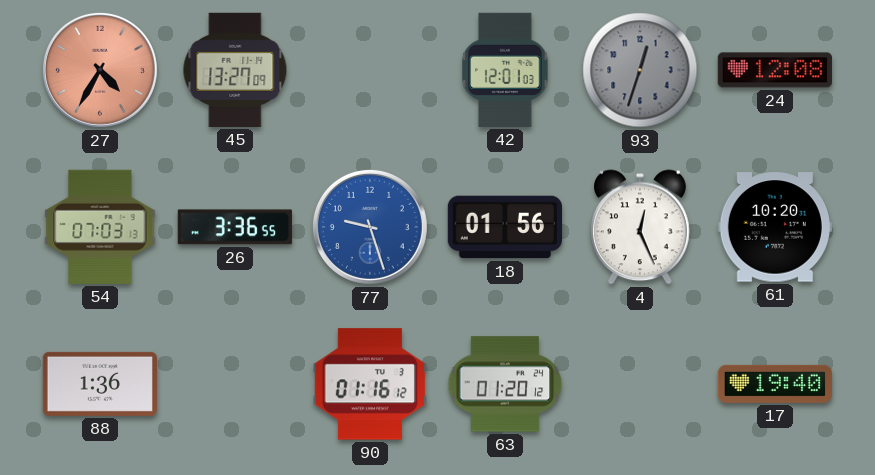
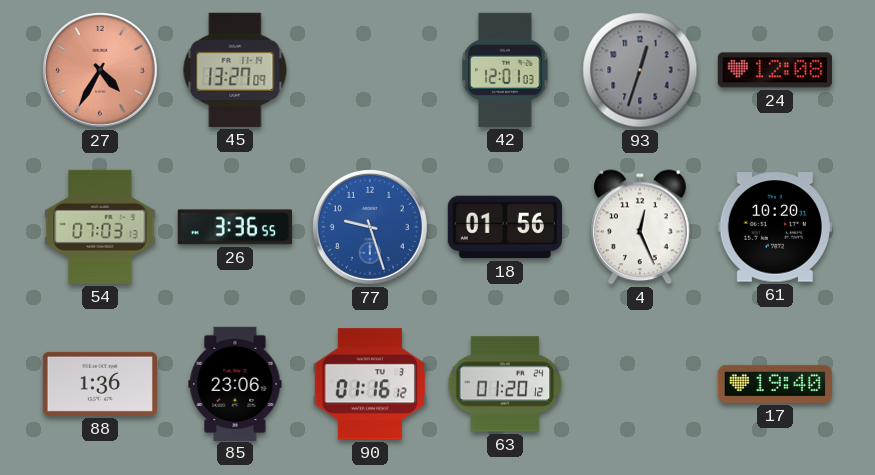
85: none -> 23:06 (235, 383)
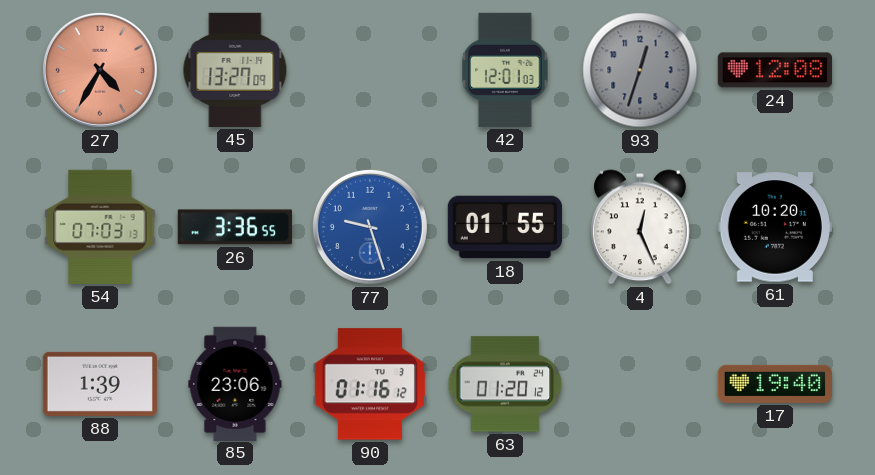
18: 01:56 -> 01:55 (504, 227)
88: 1:36 -> 1:39 (100, 384)
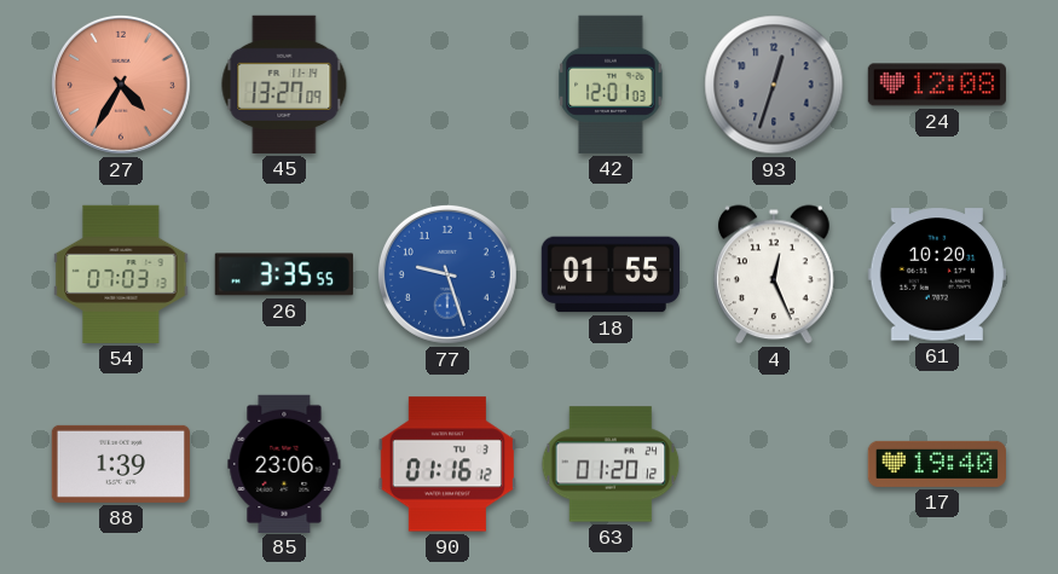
26: 3:36 -> 3:35 (284, 274)
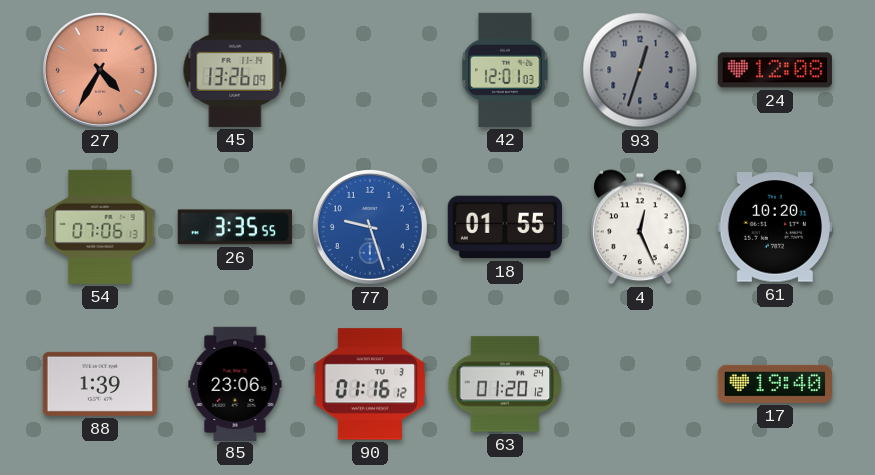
45: 13:27 -> 13:26 (235, 70)
54: 07:03 -> 07:06 (100, 227)
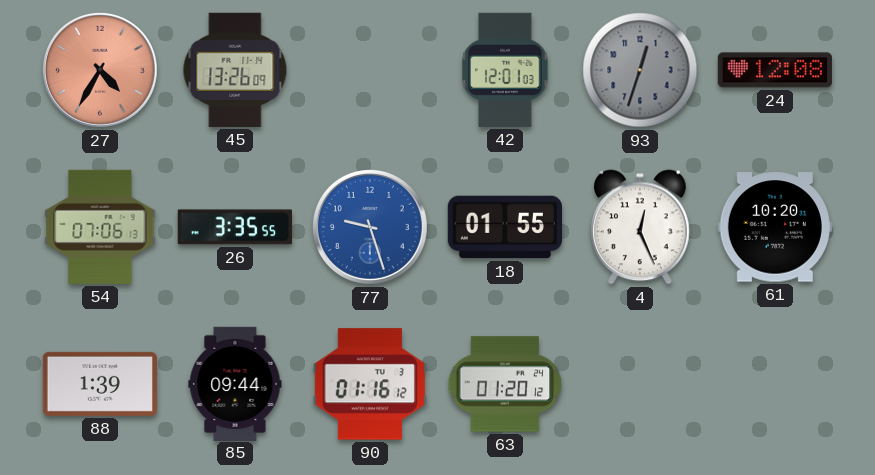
85: 23:06 -> 09:44 (235, 383)
17: 19:40 -> none (774, 384)
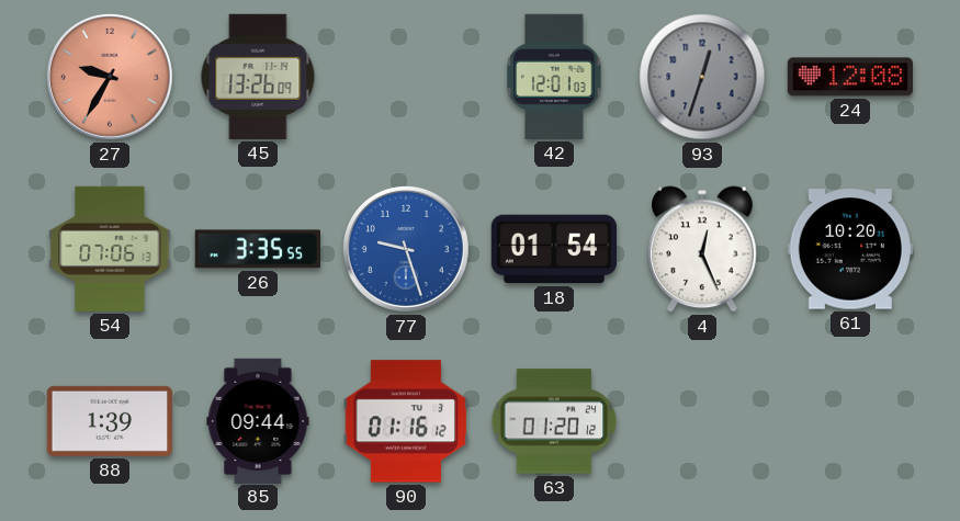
27: 4:35 -> 9:35 (110, 77)
18: 01:55 -> 01:54 (553, 249)
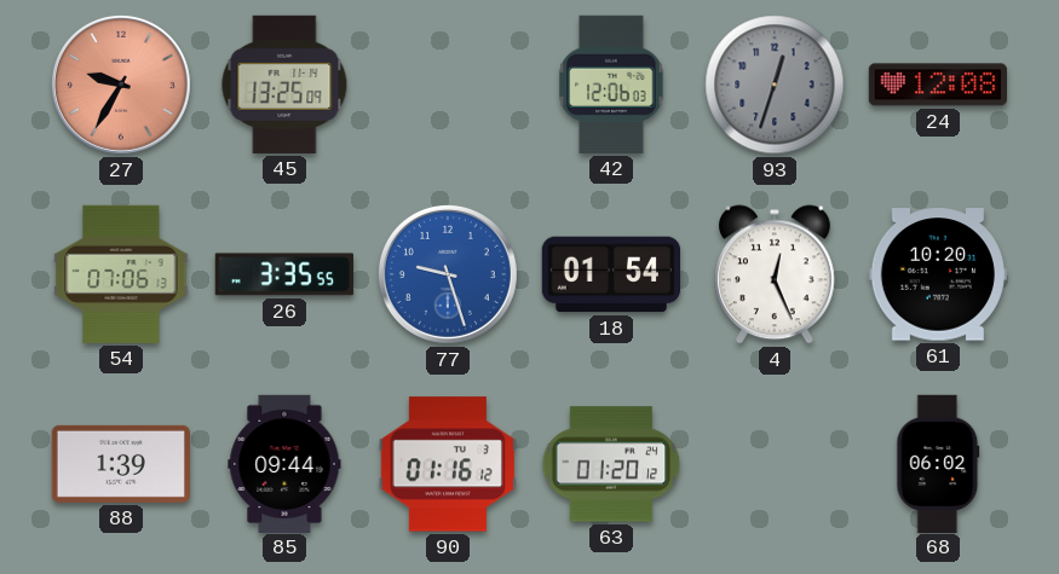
45: 13:26 -> 13:25 (284, 85)
42: 12:01 -> 12:06 (611, 85)
68: none -> 06:02 (938, 463)
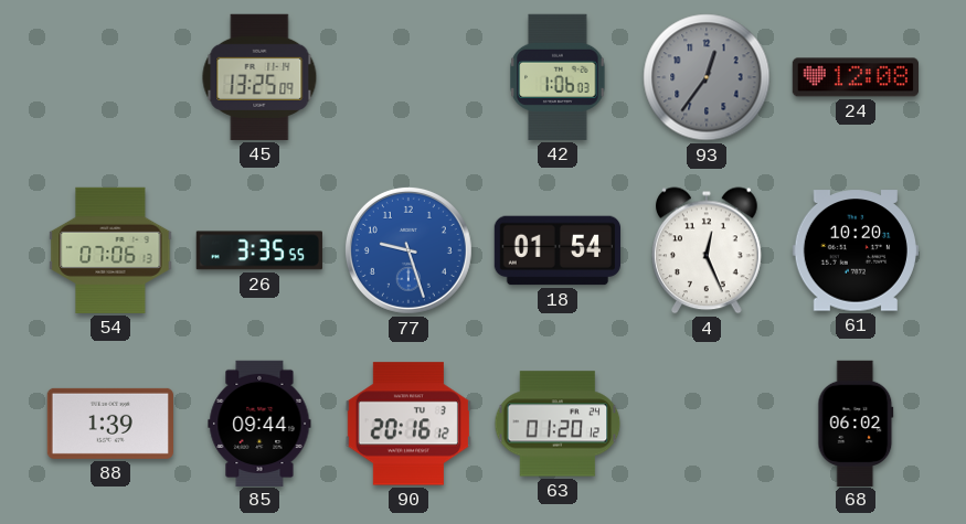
27: 9:35 -> none (121, 85)
42: 12:06 -> 1:06 (558, 77)
93: 12:33 -> 12:36 (707, 77)
90: 01:16 -> 20:16 (408, 424)
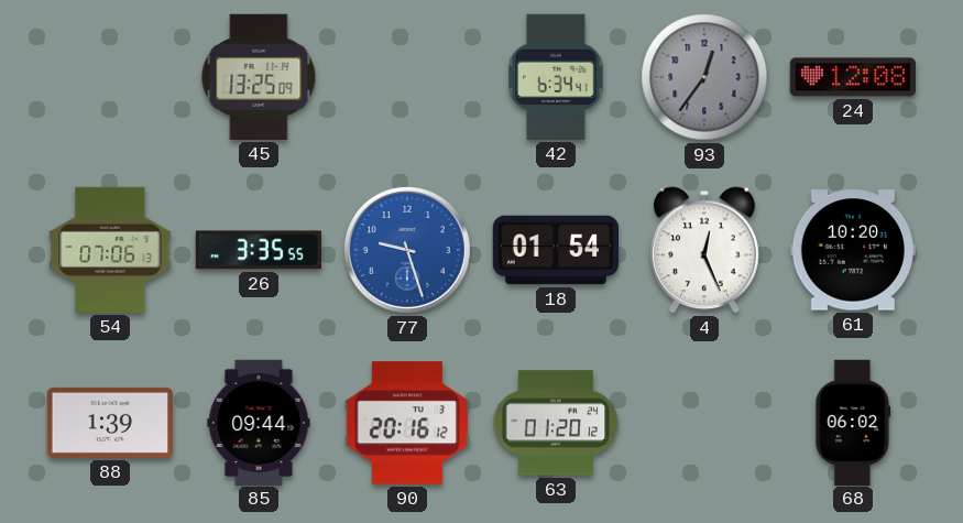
42: 1:06 -> 6:34 (556, 77)
